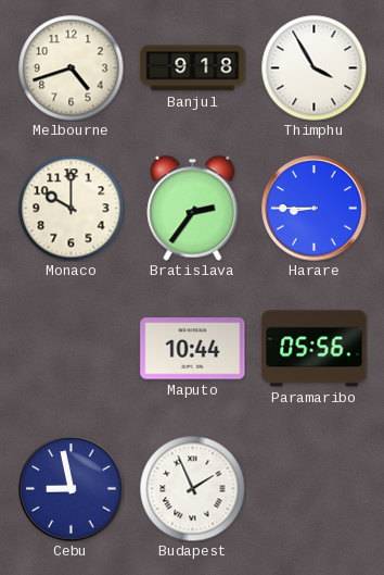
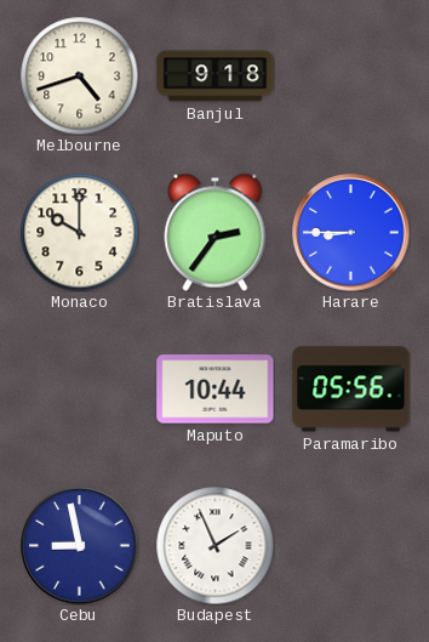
Thimphu: 3:55 -> none (313, 67)
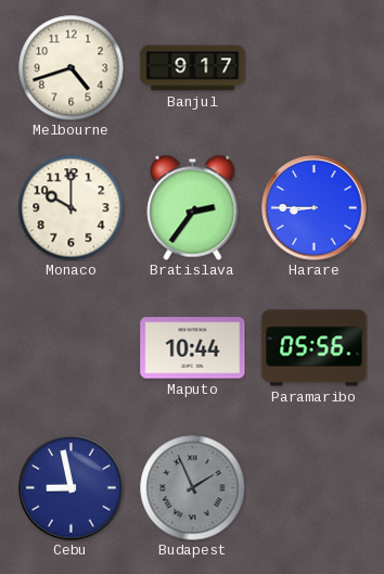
Banjul: 9:18 -> 9:17 (193, 68)
Budapest dial: white -> grey (192, 487)
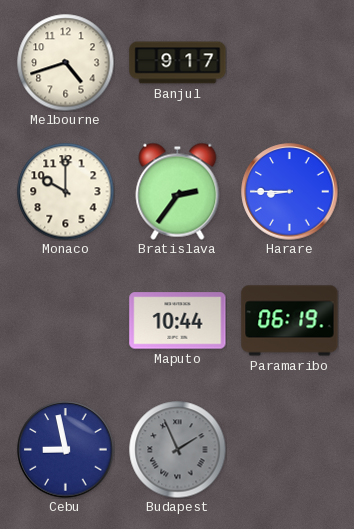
Paramaribo: 05:56 -> 06:19 (290, 321)
